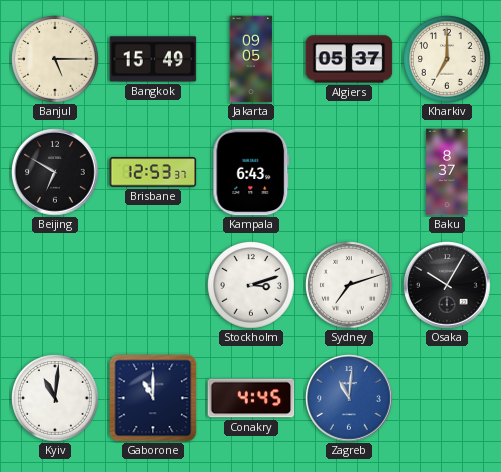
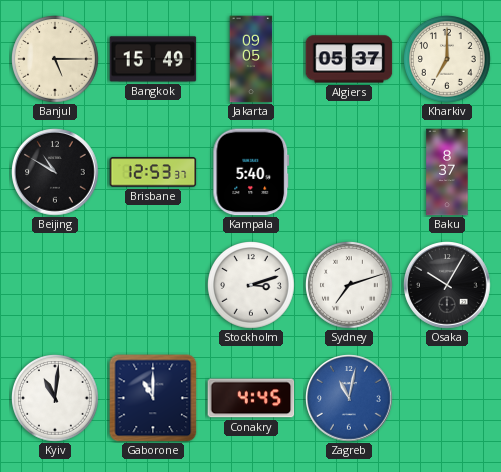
Beijing: 6:50 -> 10:50 (55, 172)
Kampala: 6:43 -> 5:40 (251, 172)
Zagreb: 11:01 -> 11:02 (349, 398)
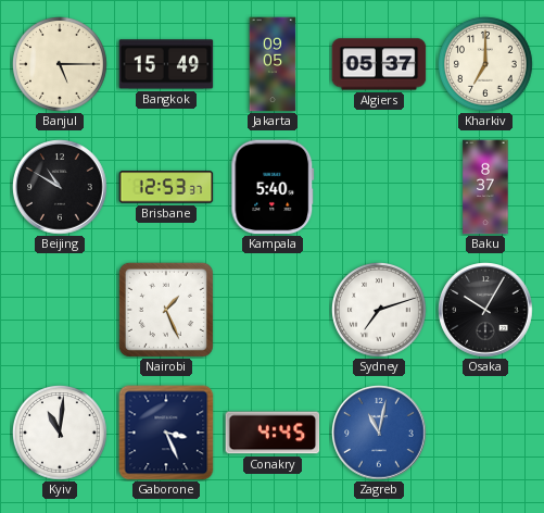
Nairobi: none -> 1:26 (166, 310)
Stockholm: 3:12 -> none (252, 286)
Gaborone: 11:00 -> 3:26 (166, 433)
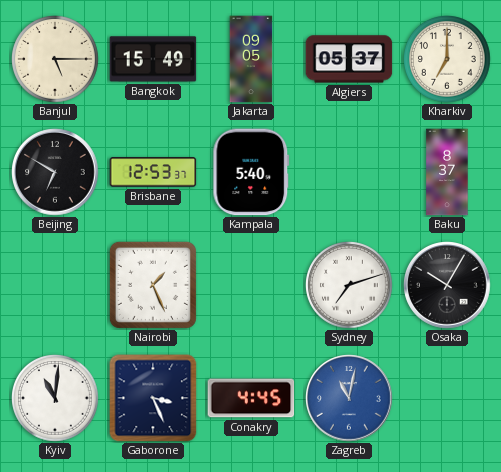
Beijing: 10:50 -> 6:50 (55, 172)
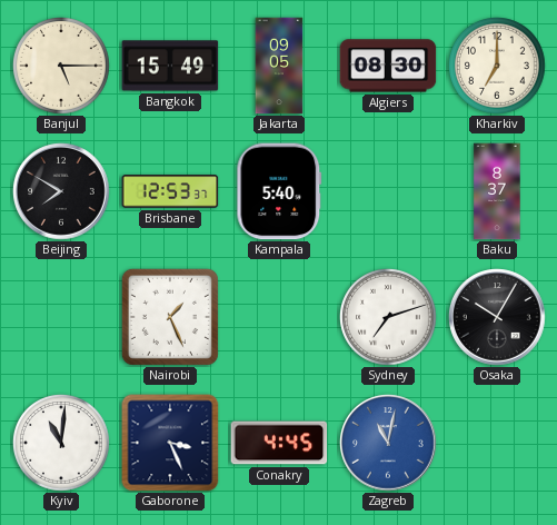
Algiers: 05:37 -> 08:30 (388, 66)
Beijing: 6:50 -> 7:50 (61, 191)
